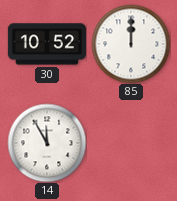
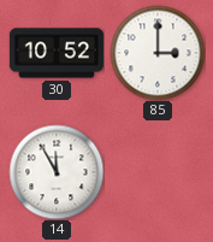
85: 12:00 -> 3:00 (158, 53)
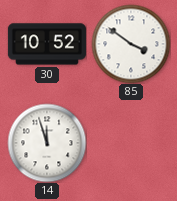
85: 3:00 -> 3:51 (131, 44)
14: 11:55 -> 11:57 (47, 143)
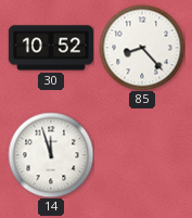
85: 3:51 -> 8:23 (142, 48)
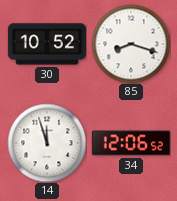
85: 8:23 -> 8:18 (131, 44)
34: none -> 12:06 (131, 143)
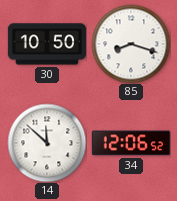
30: 10:52 -> 10:50 (47, 44)
14: 11:57 -> 11:52 (47, 143)
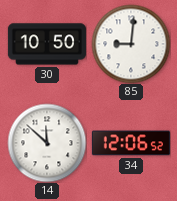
85: 8:18 -> 9:01 (131, 44)
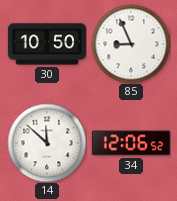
85: 9:01 -> 8:56 (131, 44)
